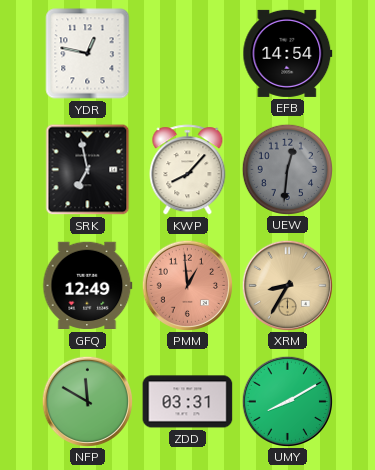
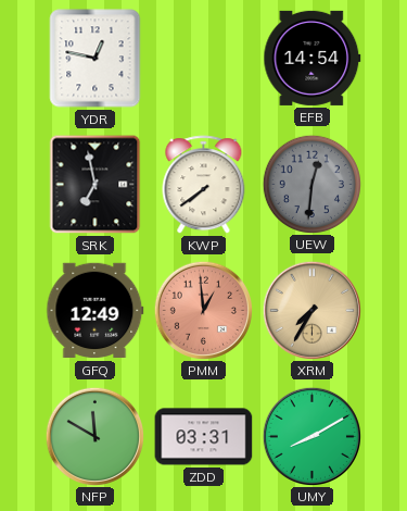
KWP: 8:07 -> 7:39 (204, 185)
XRM: 8:35 -> 7:35 (311, 310)
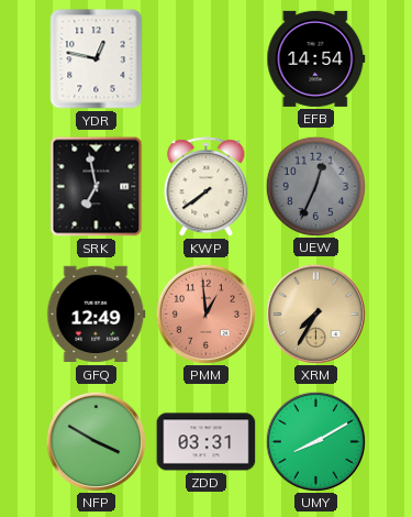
UEW: 12:31 -> 12:34 (315, 186)
NFP: 11:50 -> 3:50 (96, 441)
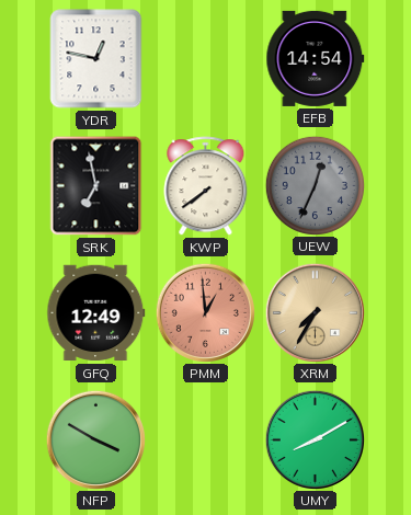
ZDD: 03:31 -> none (207, 442)
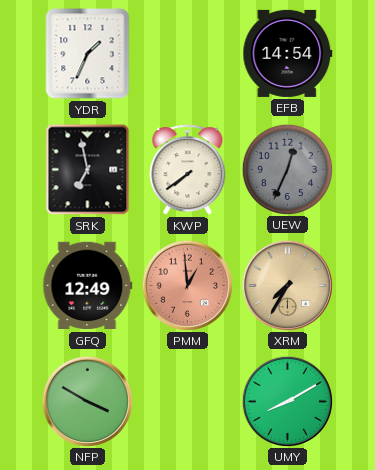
YDR: 12:47 -> 1:34 (88, 54)
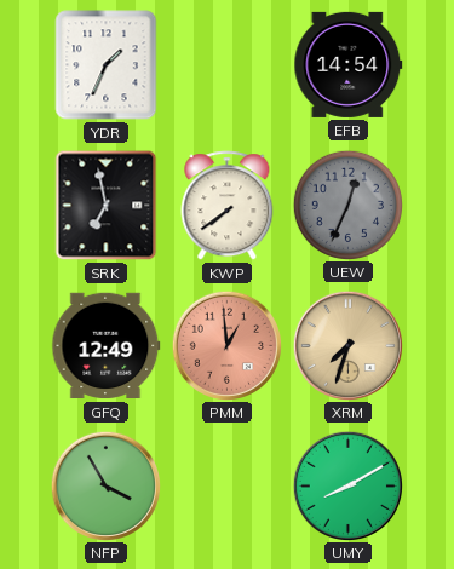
XRM: 7:35 -> 7:33 (347, 345)
NFP: 3:50 -> 3:55 (105, 485)
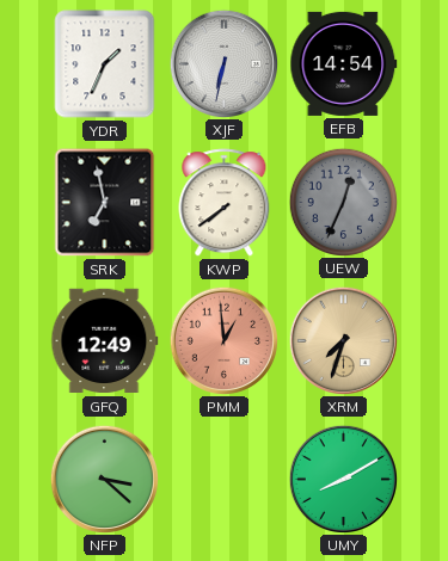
XJF: none -> 6:32 (223, 63)
NFP: 3:55 -> 3:22 (104, 479)
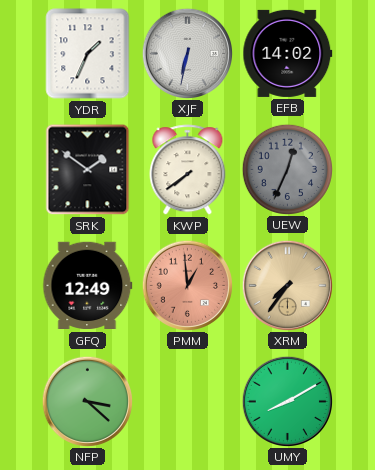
EFB: 14:54 -> 14:02 (288, 53)
SRK: 6:58 -> 1:51 (88, 170)
XRM: 7:33 -> 7:36 (287, 285)
